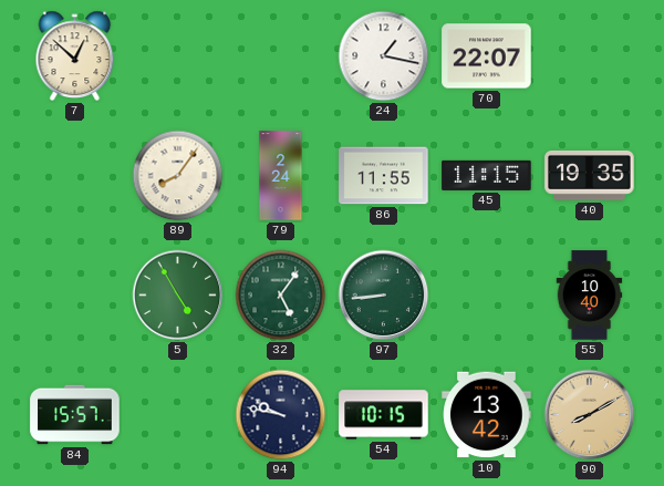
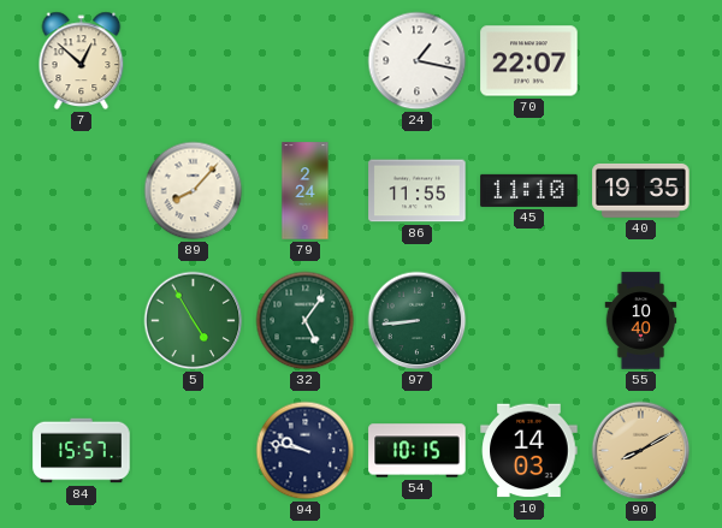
89: 8:06 -> 8:07 (194, 191)
45: 11:15 -> 11:10 (529, 190)
10: 13:42 -> 14:03 (529, 451)
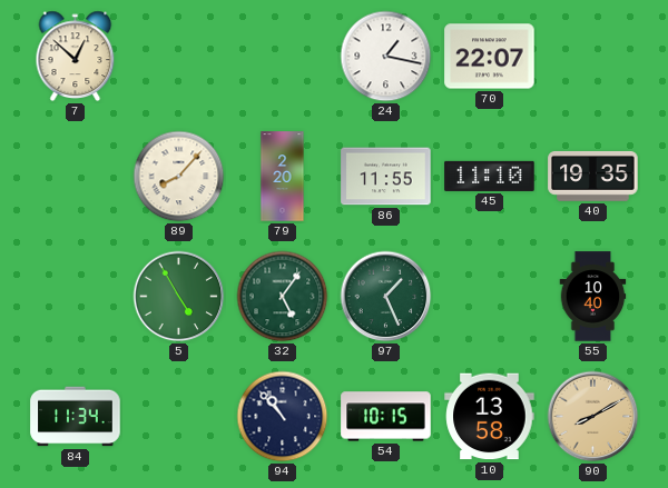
79: 2:24 -> 2:20 (283, 177)
97: 8:44 -> 1:26 (386, 297)
84: 15:57 -> 11:34 (76, 417)
94: 9:47 -> 10:53 (283, 417)
10: 14:03 -> 13:58 (490, 417)
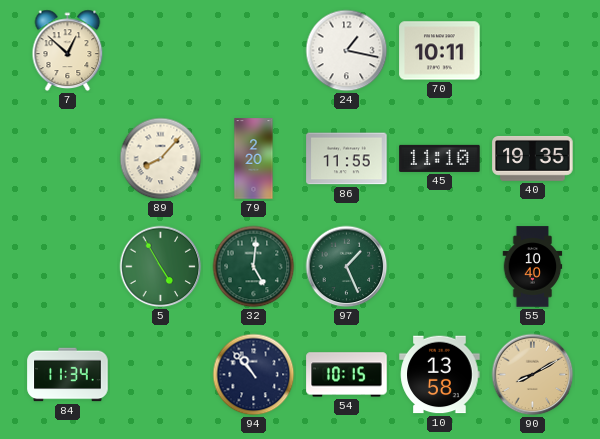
70: 22:07 -> 10:11 (440, 51)
32: 5:06 -> 5:01 (254, 267)
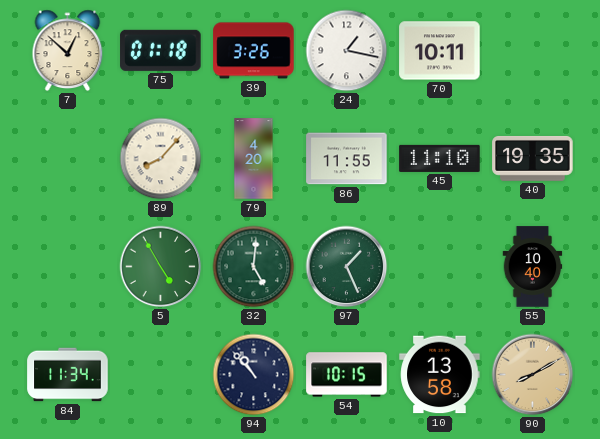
75: none -> 01:18 (161, 50)
39: none -> 3:26 (254, 51)
79: 2:20 -> 4:20 (254, 159)
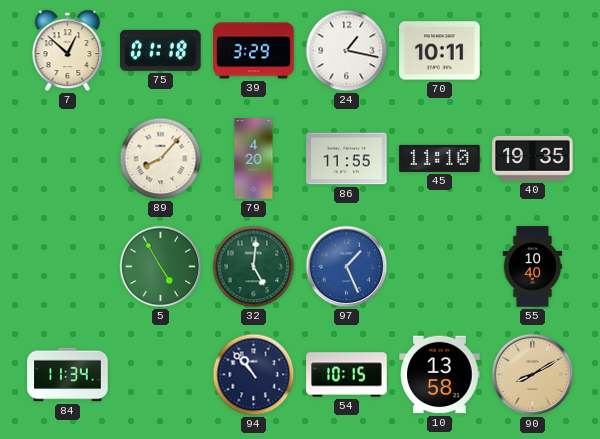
39: 3:26 -> 3:29 (254, 51)
97 dial: green -> blue (347, 267)
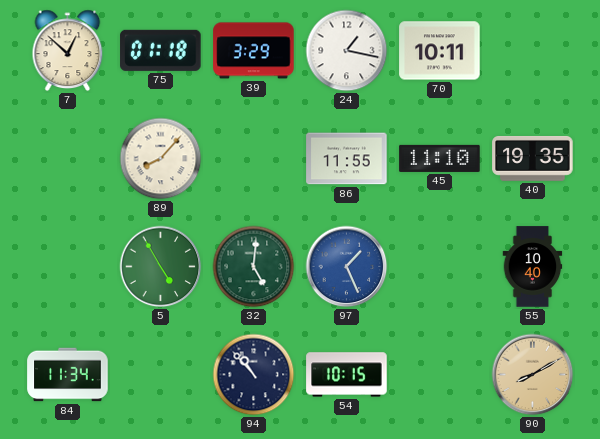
79: 4:20 -> none (254, 159)
10: 13:58 -> none (440, 375)
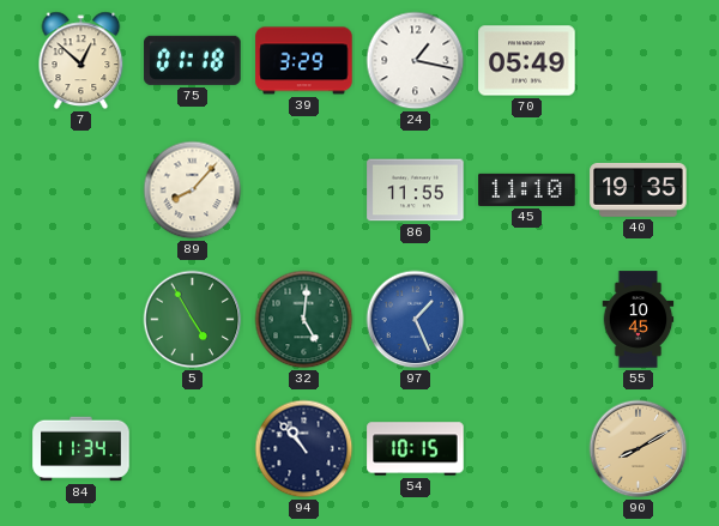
70: 10:11 -> 05:49 (527, 61)
55: 10:40 -> 10:45 (639, 320)
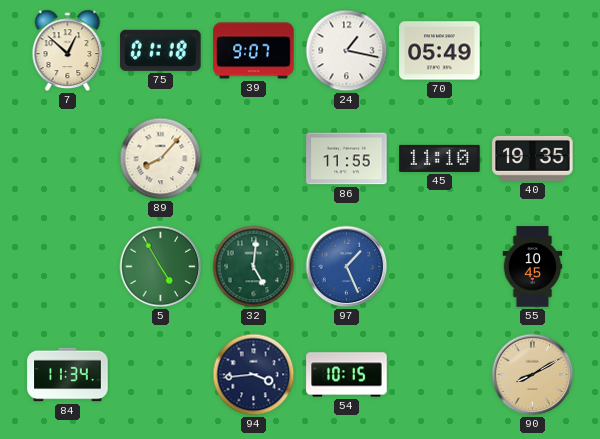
39: 3:29 -> 9:07 (254, 51)
94: 10:53 -> 3:44 (254, 375)
